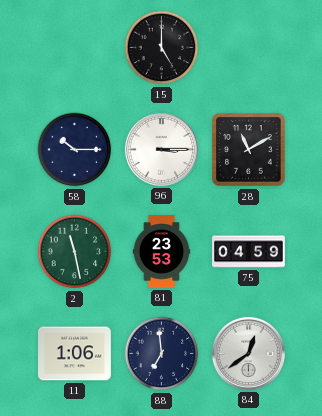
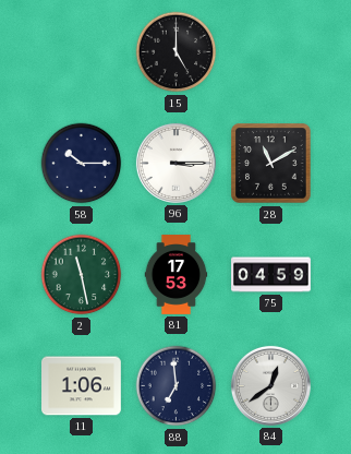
81: 23:53 -> 17:53 (177, 275)
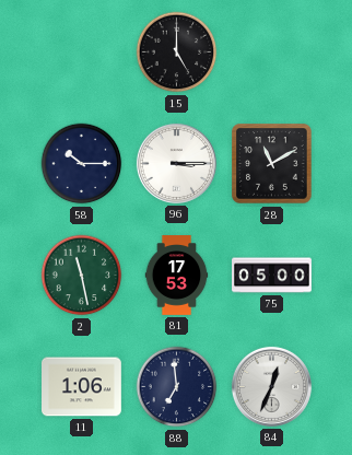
75: 04:59 -> 05:00 (272, 276)
84: 12:39 -> 12:34 (271, 386)
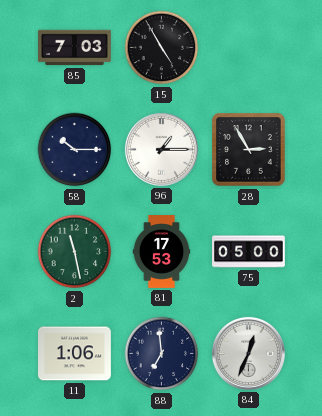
85: none -> 7:03 (75, 48)
15: 5:00 -> 4:55 (162, 48)
96: 3:15 -> 1:15 (161, 149)
28: 11:10 -> 2:55 (249, 150)
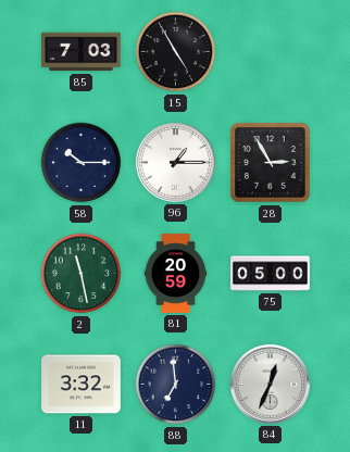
81: 17:53 -> 20:59 (176, 274)
11: 1:06 -> 3:32 (82, 385)
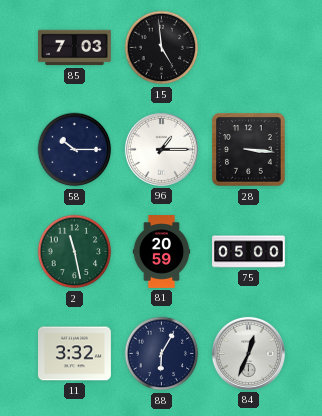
15: 4:55 -> 4:59 (162, 48)
28: 2:55 -> 3:16 (249, 150)
88: 6:59 -> 6:05 (162, 354)
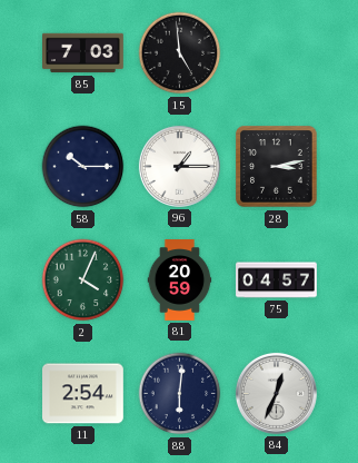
28: 3:16 -> 3:13 (277, 167)
2: 11:28 -> 4:04 (83, 280)
75: 05:00 -> 04:57 (277, 280)
11: 3:32 -> 2:54 (83, 394)
88: 6:05 -> 6:01 (180, 394)
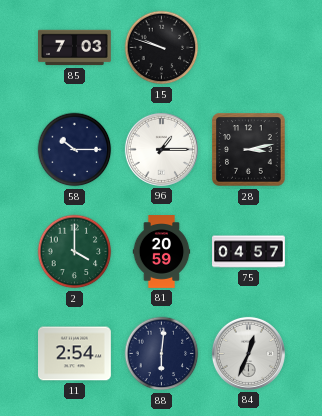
15: 4:59 -> 9:48 (162, 48)
2: 4:04 -> 4:00 (75, 252)
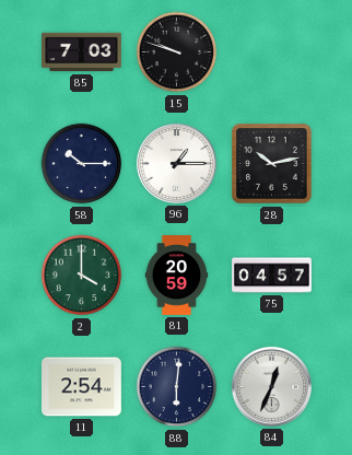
28: 3:13 -> 10:13 (272, 164)
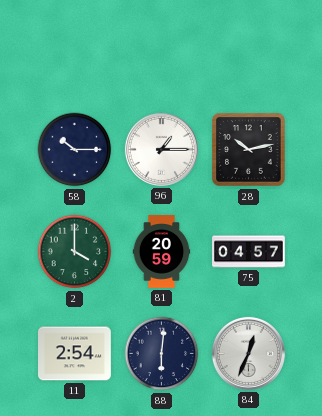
85: 7:03 -> none (82, 52)
15: 9:48 -> none (177, 52)
